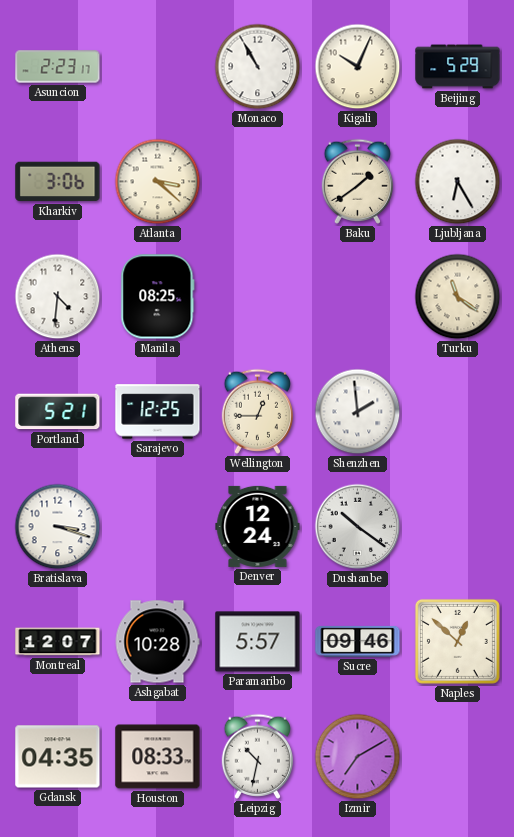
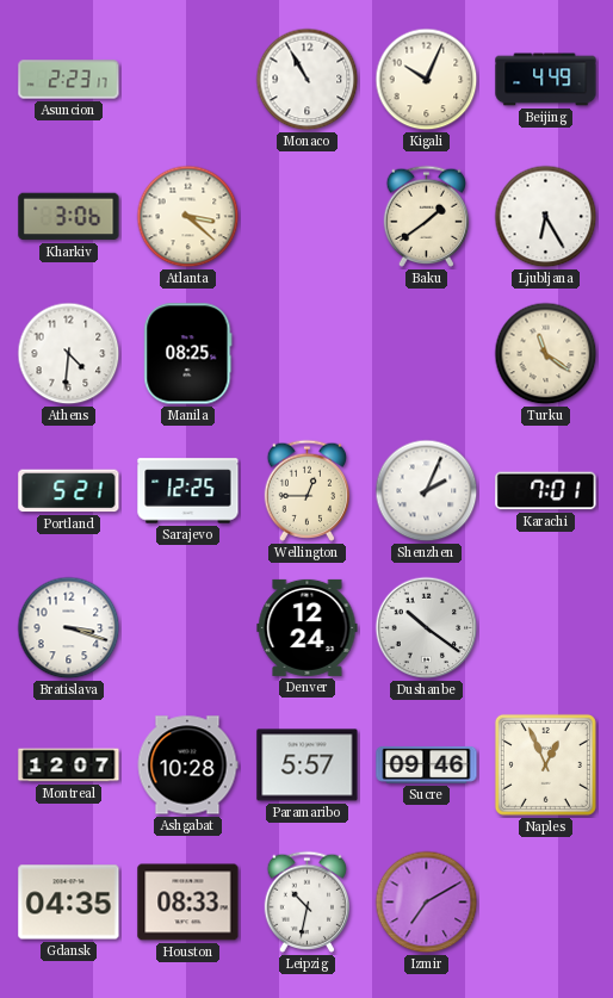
Beijing: 5:29 -> 4:49 (546, 80)
Shenzhen: 1:59 -> 2:04 (427, 491)
Karachi: none -> 7:01 (546, 491)
Naples: 12:52 -> 12:56 (545, 764)
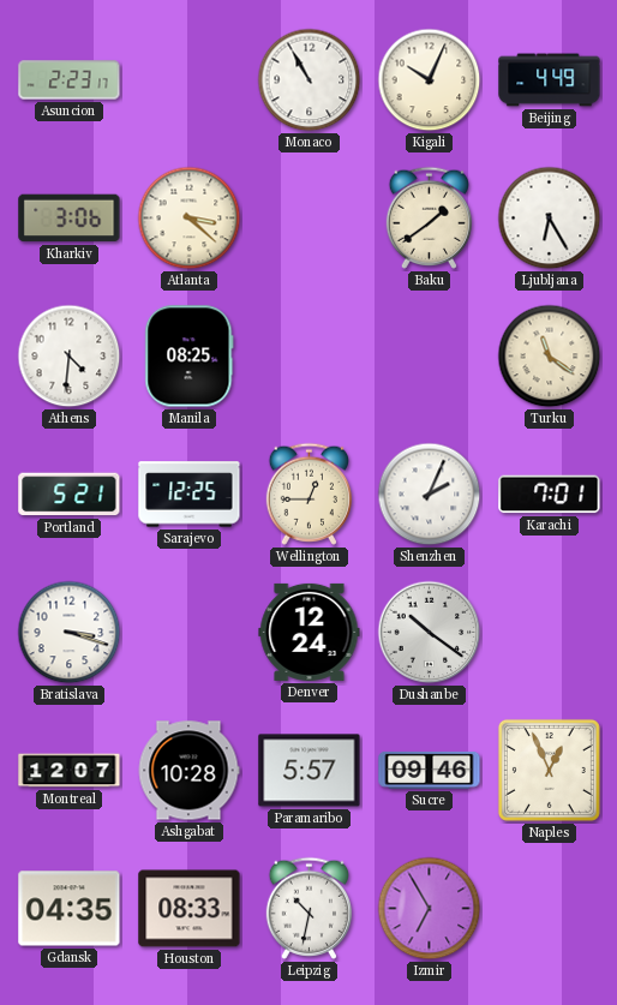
Izmir: 7:10 -> 6:55 (430, 909)
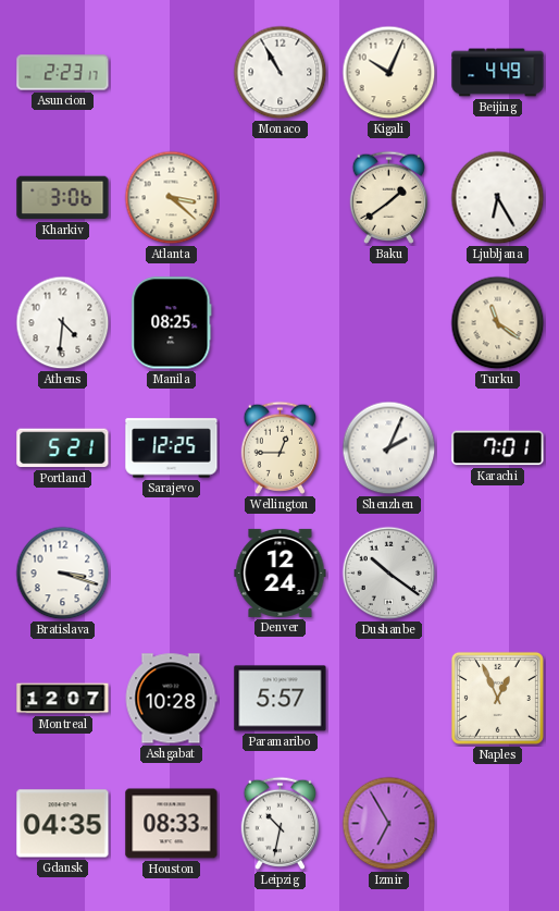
Sucre: 09:46 -> none (430, 770)
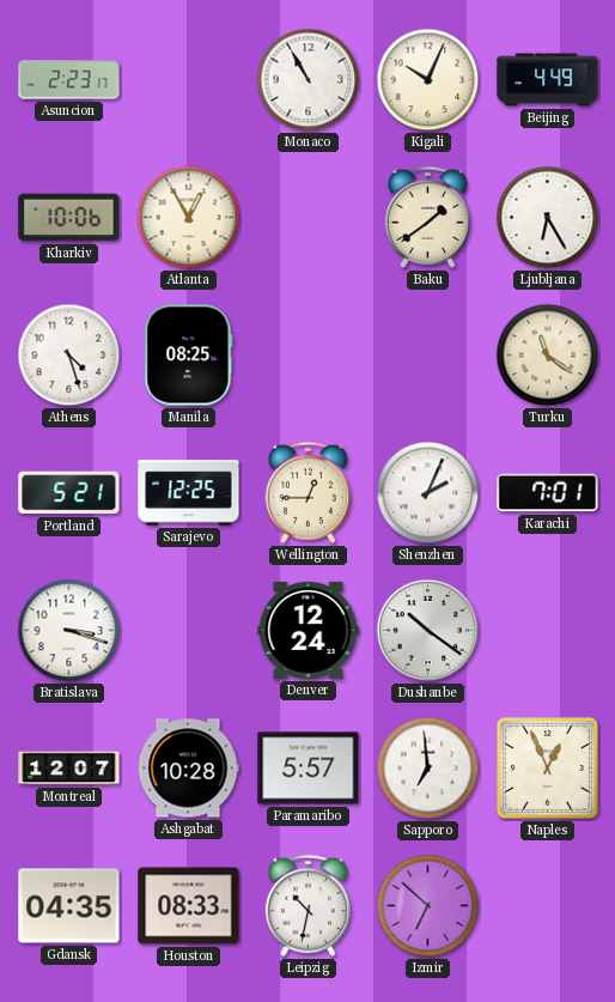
Kharkiv: 3:06 -> 10:06 (69, 218)
Atlanta: 3:22 -> 12:55 (189, 218)
Athens: 4:31 -> 4:27 (69, 356)
Sapporo: none -> 6:59 (428, 769)
Izmir: 6:55 -> 6:52 (428, 906)
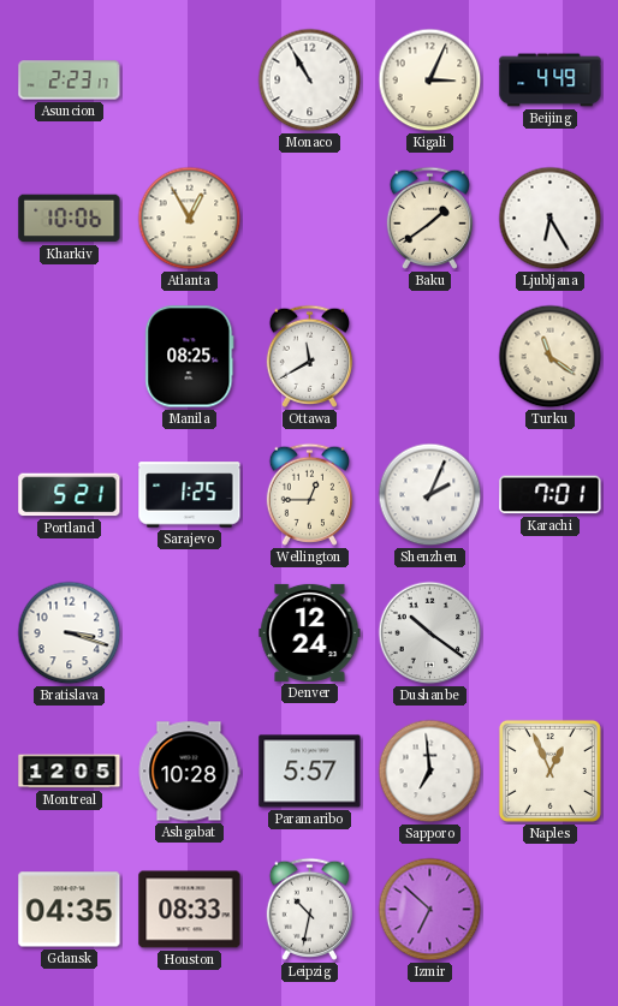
Kigali: 10:04 -> 3:04 (430, 81)
Athens: 4:27 -> none (69, 356)
Ottawa: none -> 11:40 (309, 356)
Sarajevo: 12:25 -> 1:25 (190, 495)
Montreal: 12:07 -> 12:05 (70, 772)
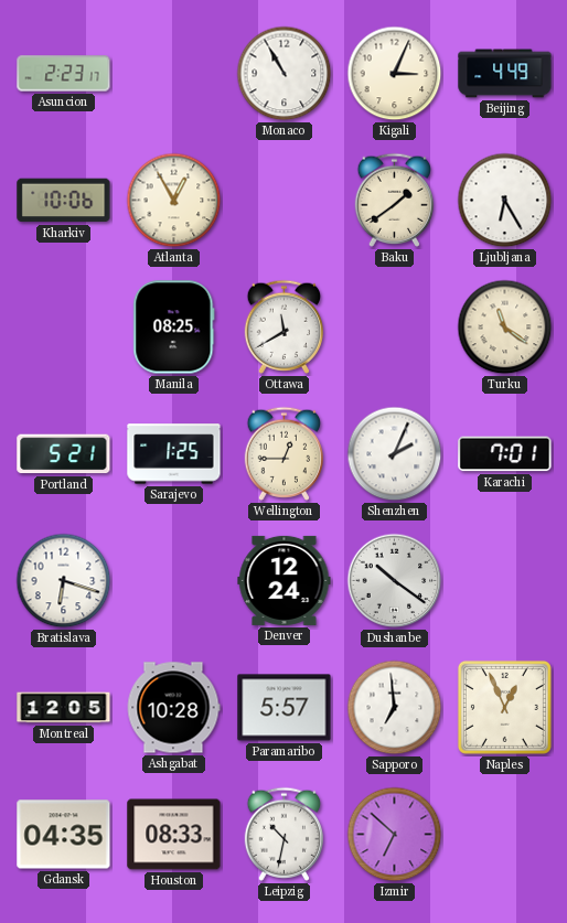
Bratislava: 3:18 -> 6:18 (64, 581)
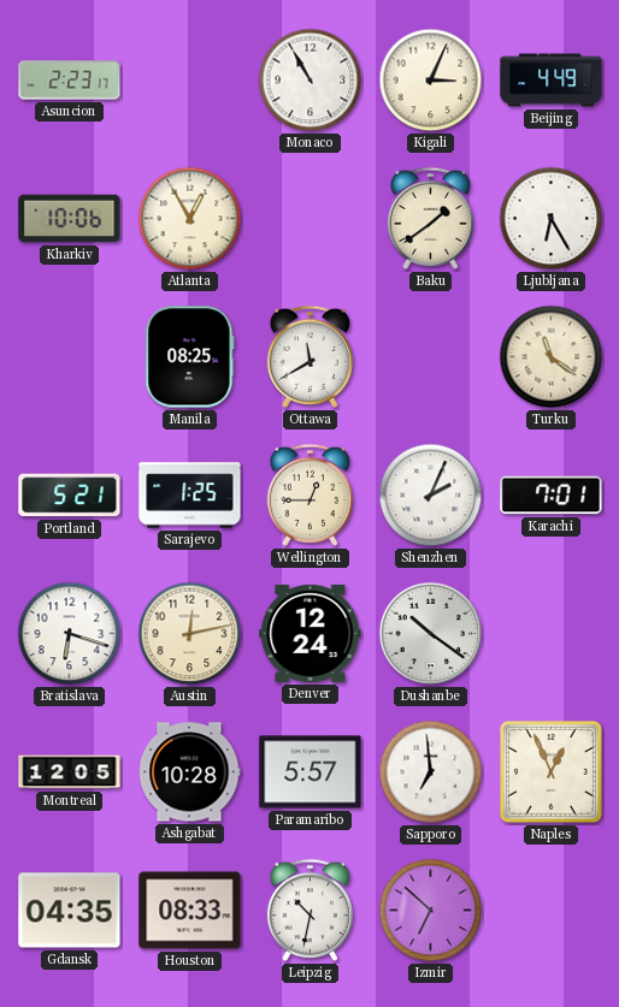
Austin: none -> 12:13 (190, 634)
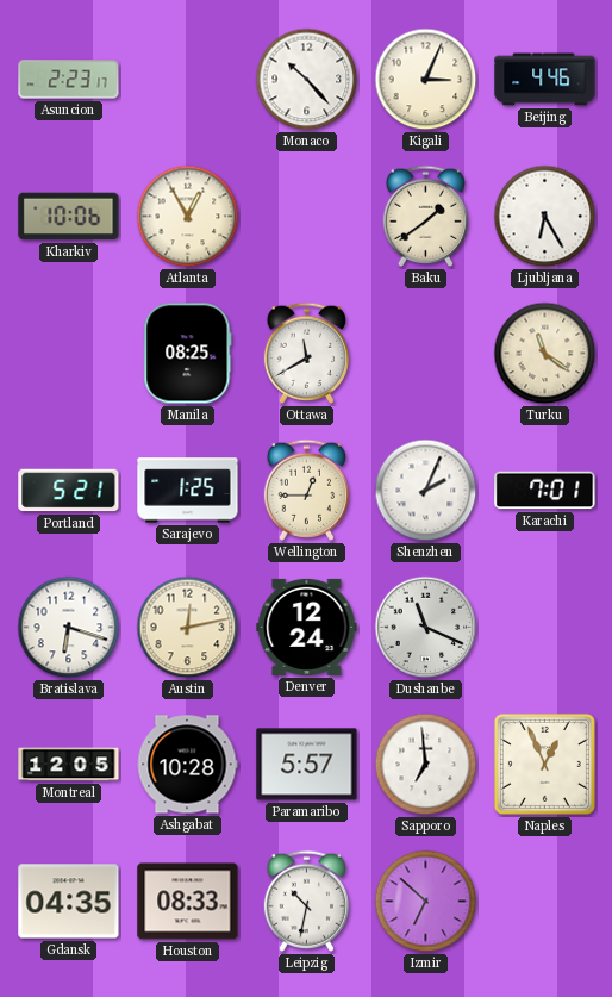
Monaco: 10:55 -> 10:23 (307, 80)
Beijing: 4:49 -> 4:46 (545, 80)
Dushanbe: 10:21 -> 11:19 (426, 628)
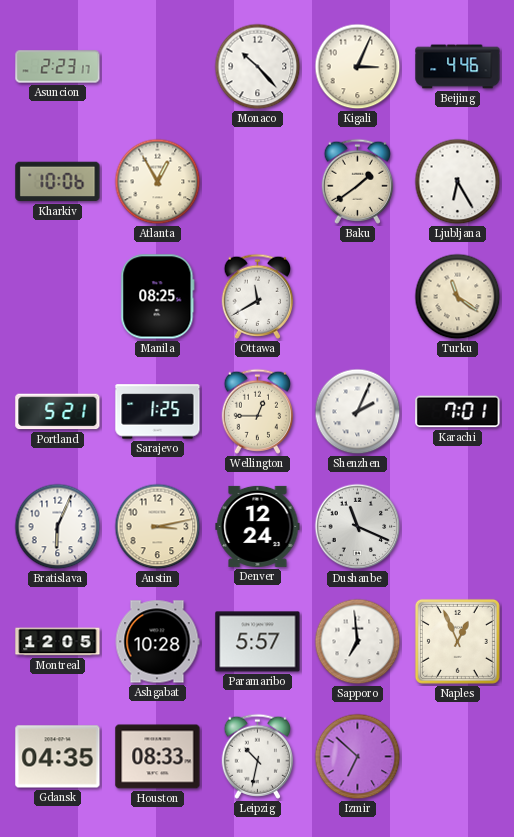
Bratislava: 6:18 -> 6:04 (58, 527)
Austin: 12:13 -> 3:13 (158, 527)
